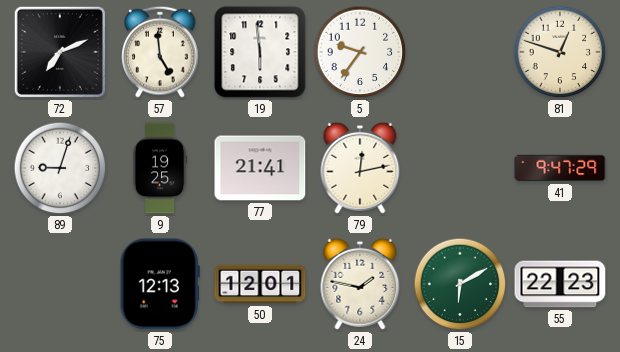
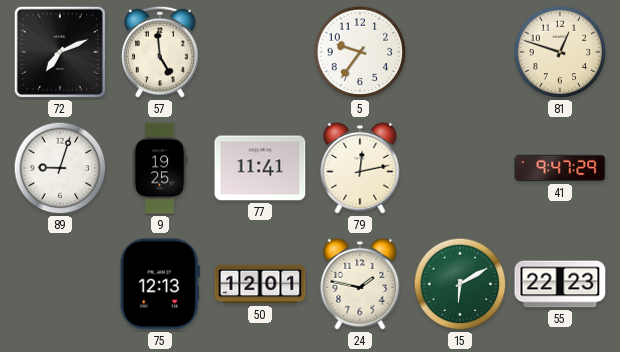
19: 5:59 -> none (260, 52)
77: 21:41 -> 11:41 (260, 168)
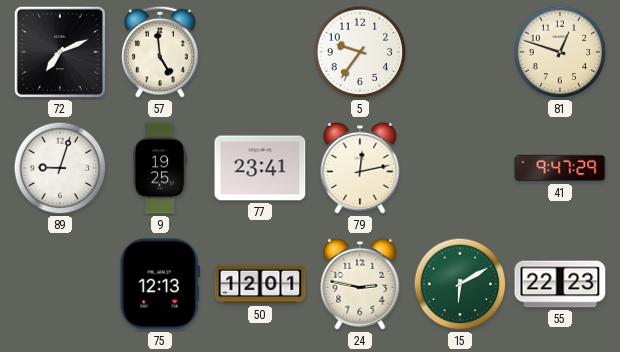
77: 11:41 -> 23:41 (260, 168)
24: 1:47 -> 2:47 (360, 284)
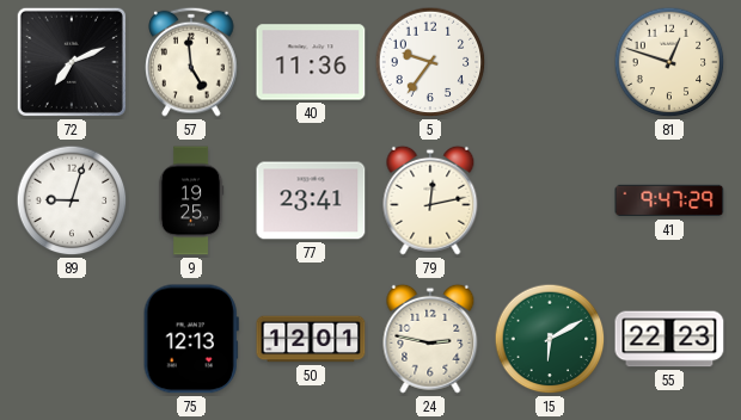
40: none -> 11:36 (311, 62)
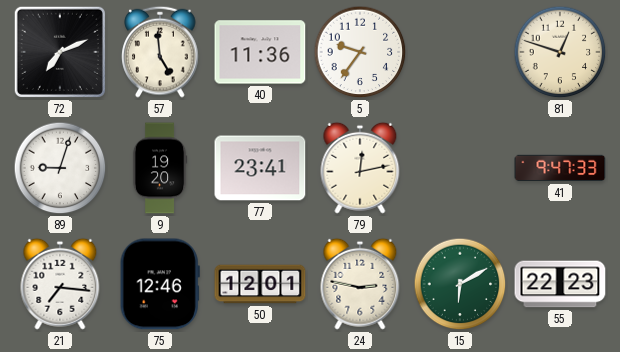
9: 19:25 -> 19:20 (160, 168)
41: 9:47:29 -> 9:47:33 (560, 168)
21: none -> 7:16 (60, 284)
75: 12:13 -> 12:46 (160, 284)
